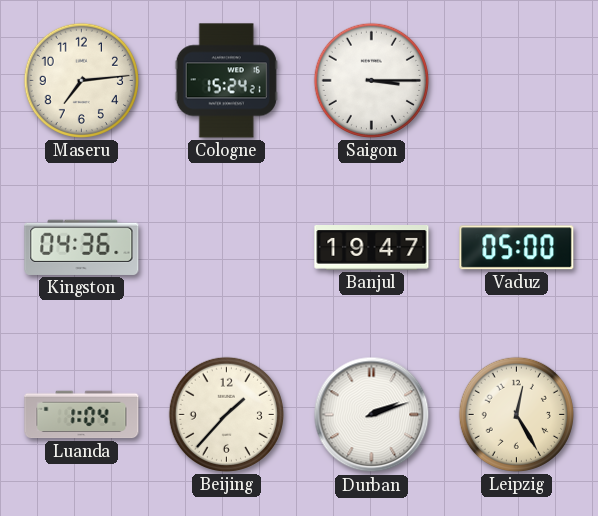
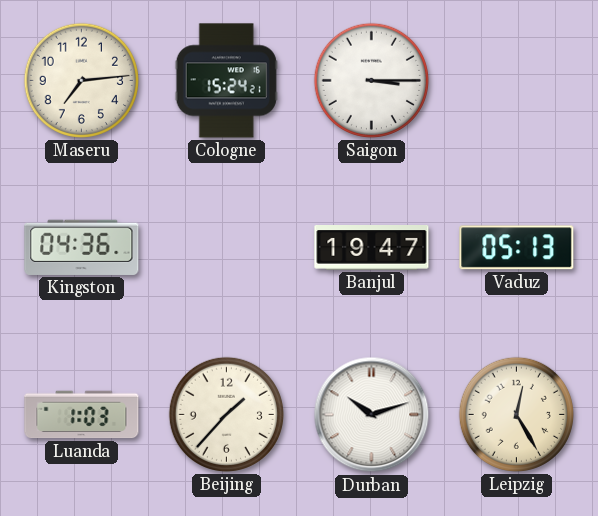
Vaduz: 05:00 -> 05:13 (517, 248)
Luanda: 1:04 -> 1:03 (82, 415)
Durban: 2:12 -> 10:12 (372, 415)
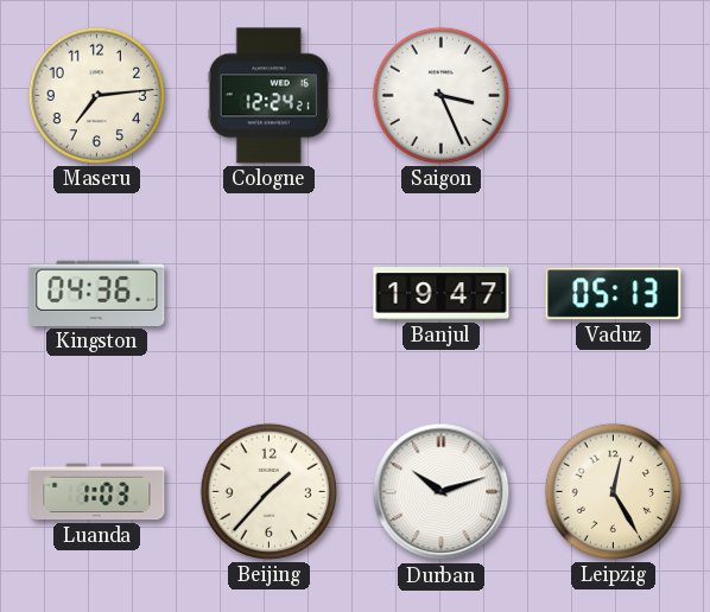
Cologne: 15:24 -> 12:24 (268, 96)
Saigon: 3:15 -> 3:26 (440, 95)
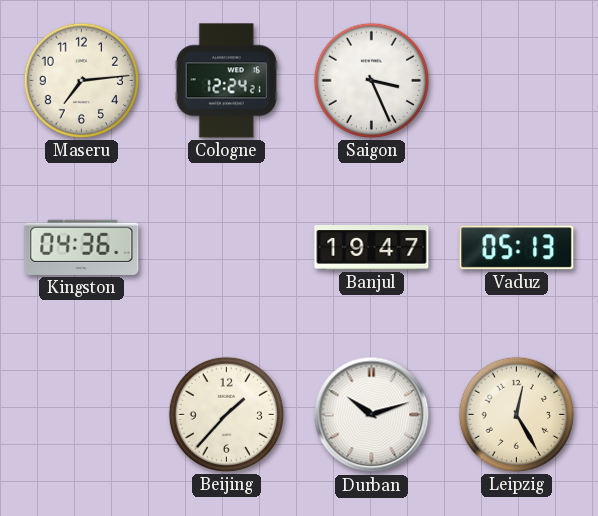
Luanda: 1:03 -> none (97, 492)
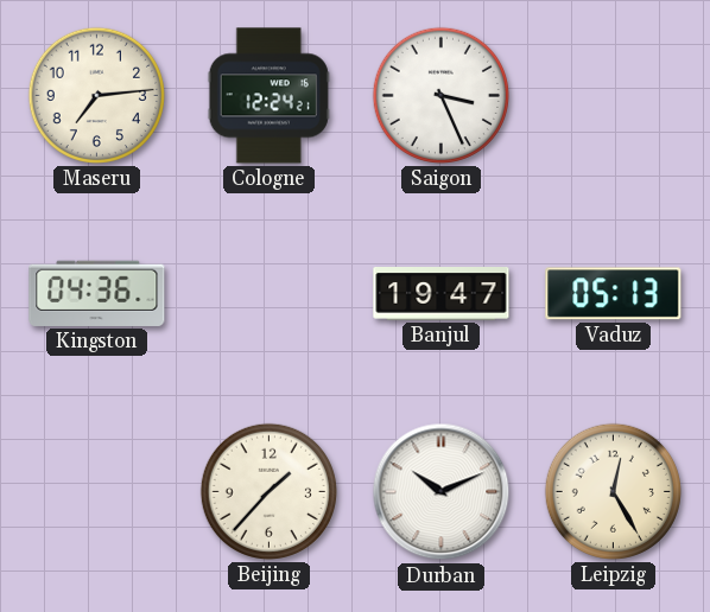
Durban: 10:12 -> 10:11 (442, 492)
